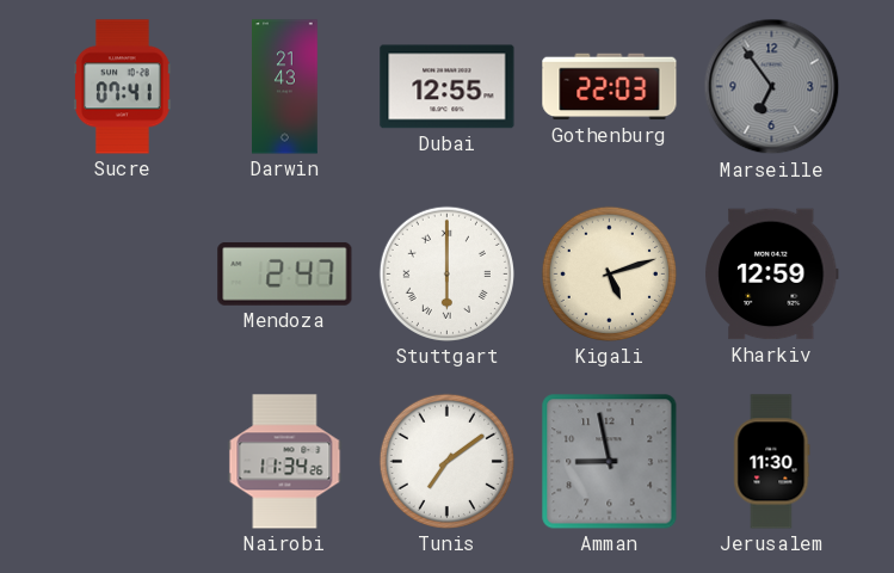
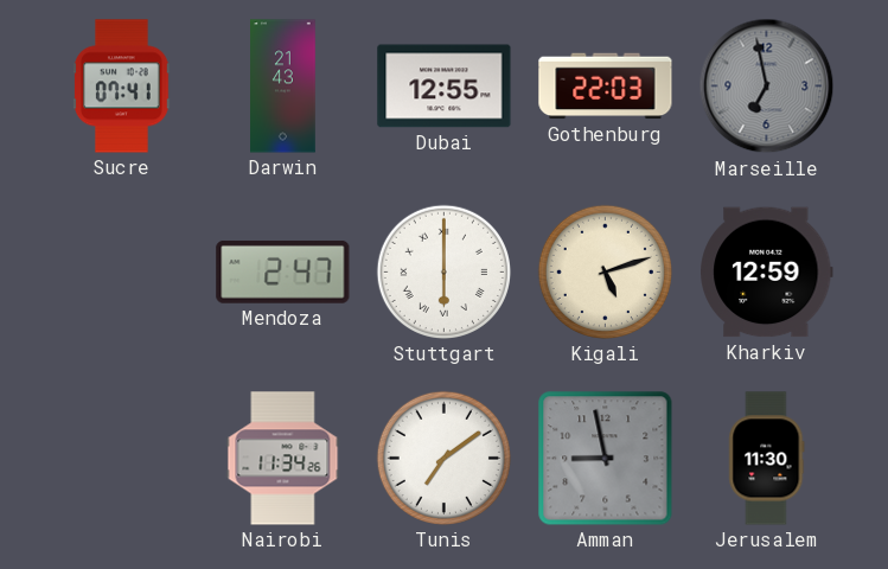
Marseille: 6:54 -> 6:58 (767, 87)
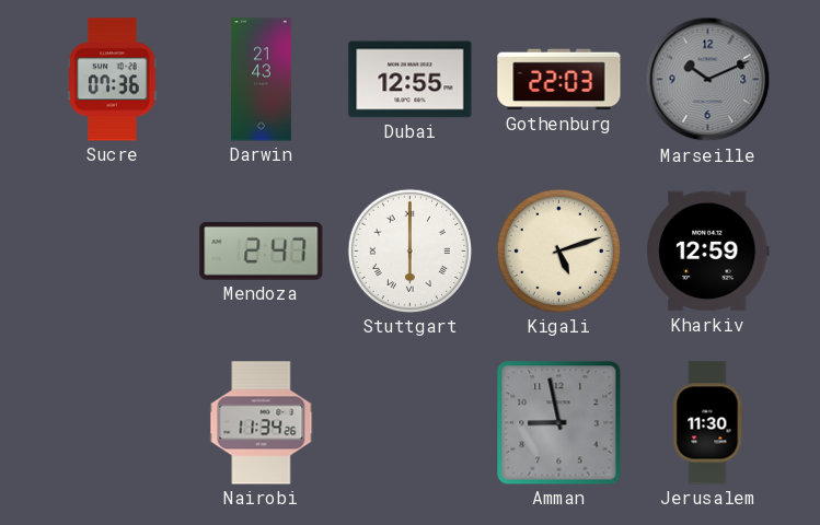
Sucre: 07:41 -> 07:36 (113, 80)
Marseille: 6:58 -> 10:11 (708, 80)
Tunis: 7:09 -> none (443, 458)
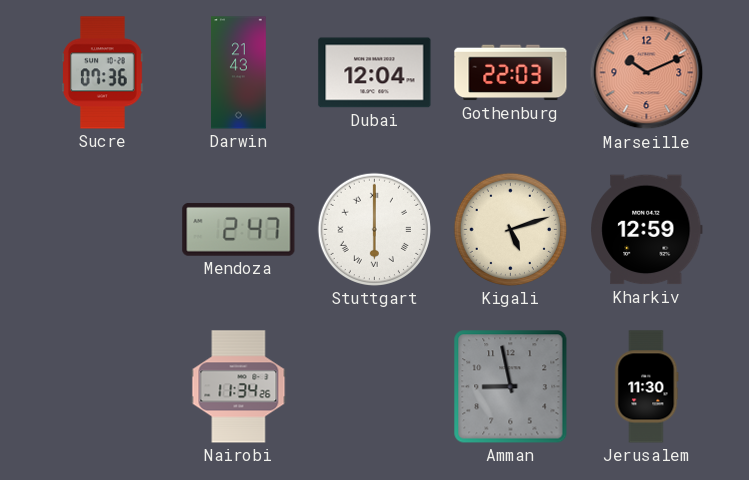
Dubai: 12:55 -> 12:04 (375, 73)
Marseille dial: grey -> salmon (647, 73)
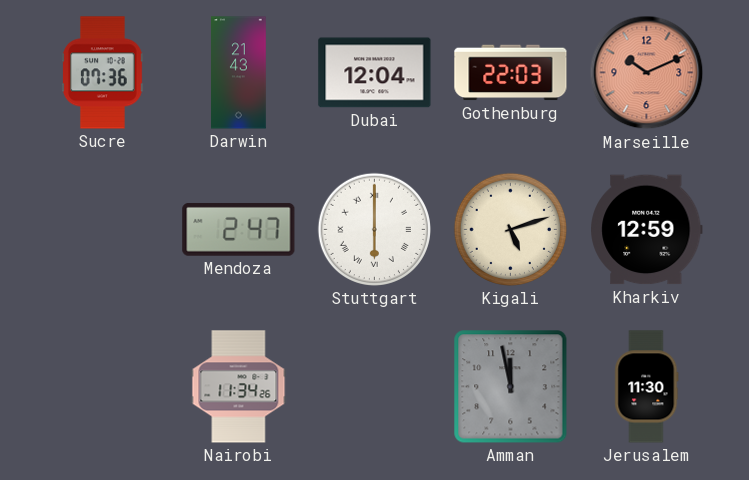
Amman: 8:58 -> 11:58 (511, 387)
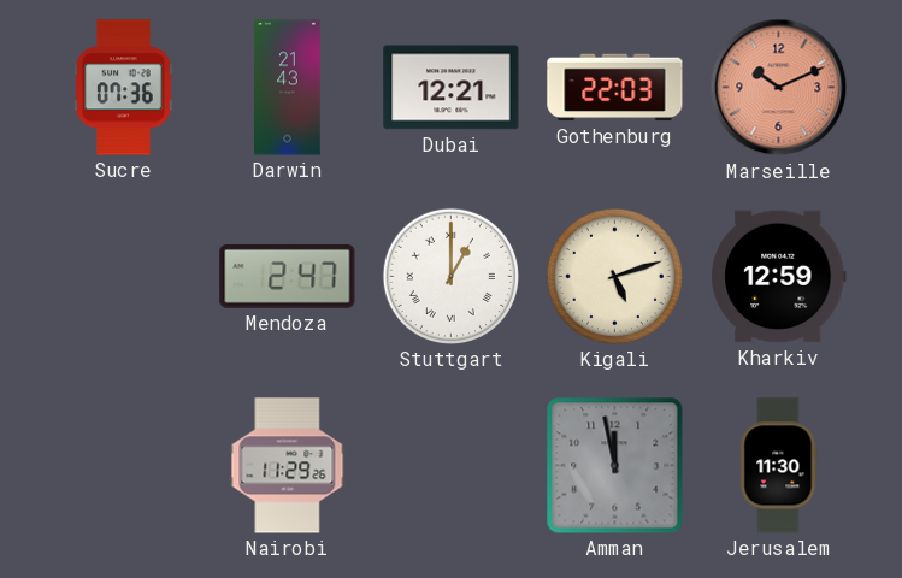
Dubai: 12:04 -> 12:21 (452, 88)
Stuttgart: 6:00 -> 1:00 (450, 276)
Nairobi: 11:34 -> 11:29 (288, 466)
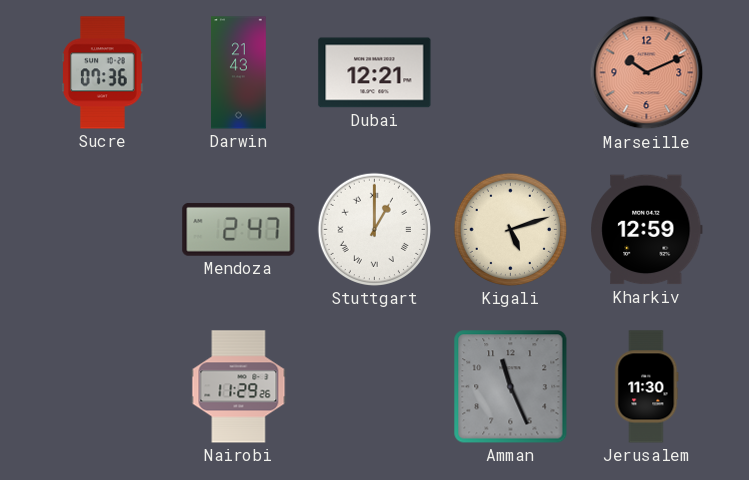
Gothenburg: 22:03 -> none (615, 88)
Amman: 11:58 -> 11:26 (511, 387)
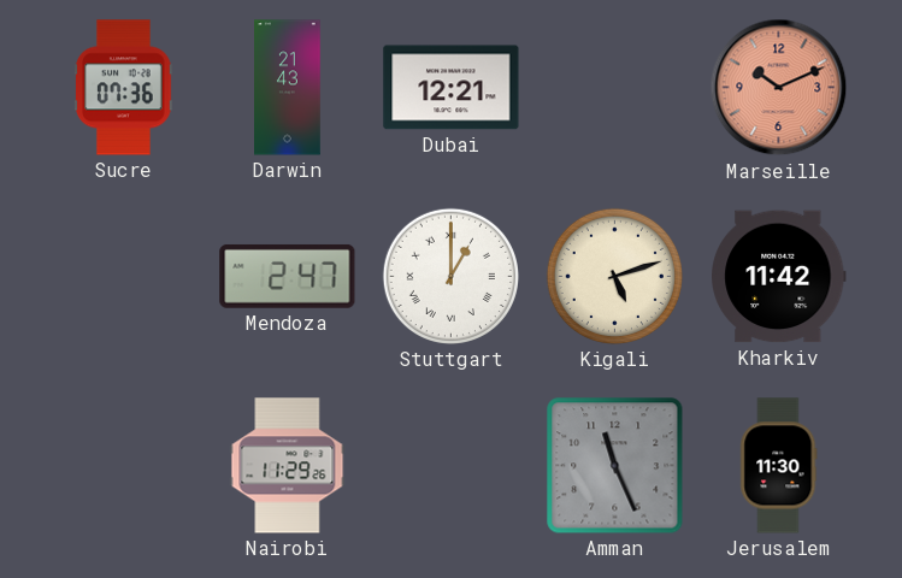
Kharkiv: 12:59 -> 11:42 (779, 277)
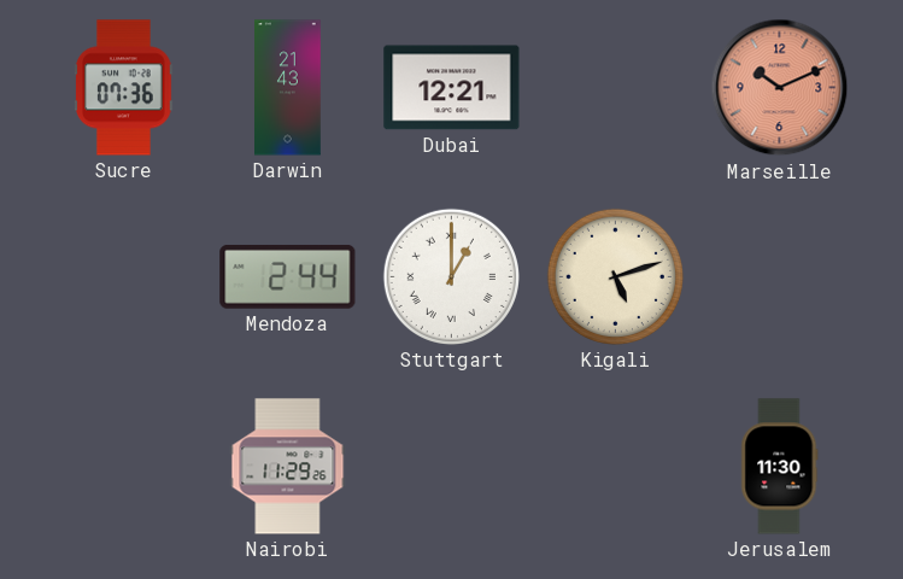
Mendoza: 2:47 -> 2:44 (288, 276)
Kharkiv: 11:42 -> none (779, 277)
Amman: 11:26 -> none (615, 466)
